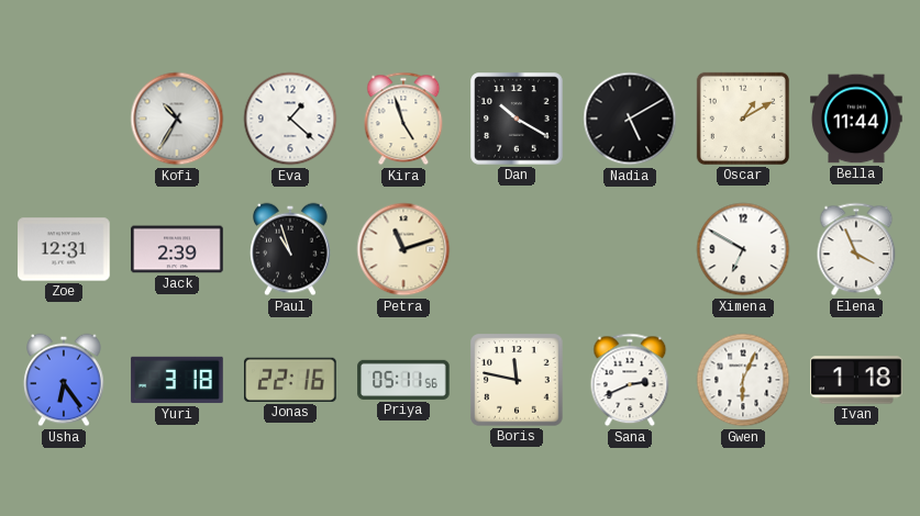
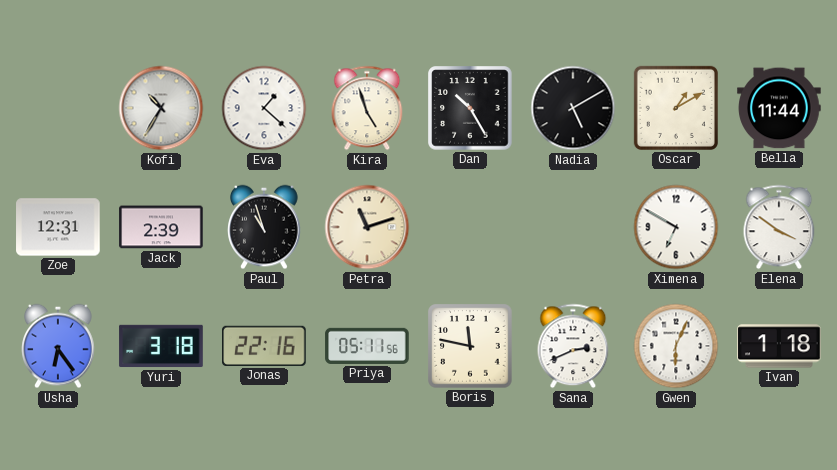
Dan: 10:20 -> 10:25 (470, 108)
Elena: 3:56 -> 3:51 (779, 227)
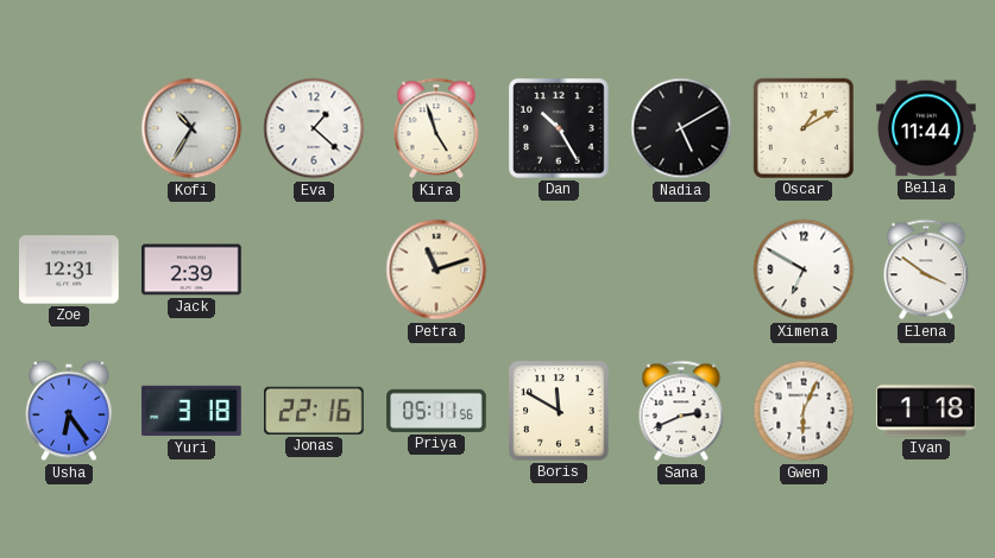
Paul: 10:57 -> none (264, 227)
Boris: 11:47 -> 11:50 (559, 411)
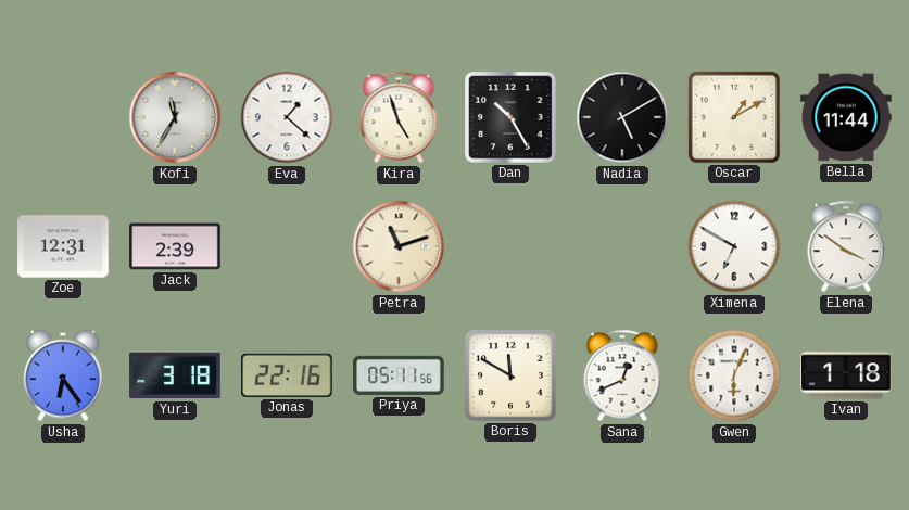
Kofi: 10:35 -> 11:35 (175, 117)
Sana: 2:41 -> 12:41 (622, 375)
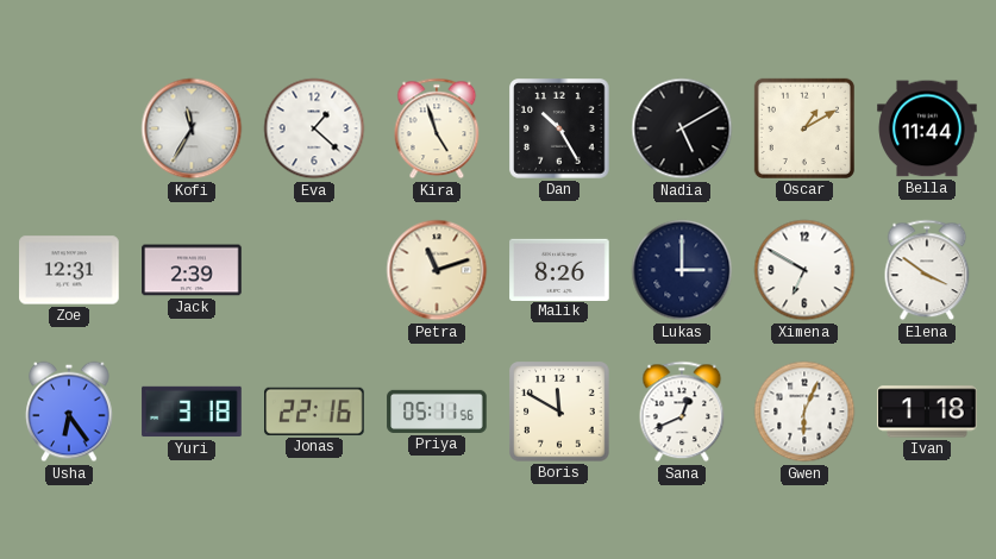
Malik: none -> 8:26 (559, 269)
Lukas: none -> 3:00 (682, 270)
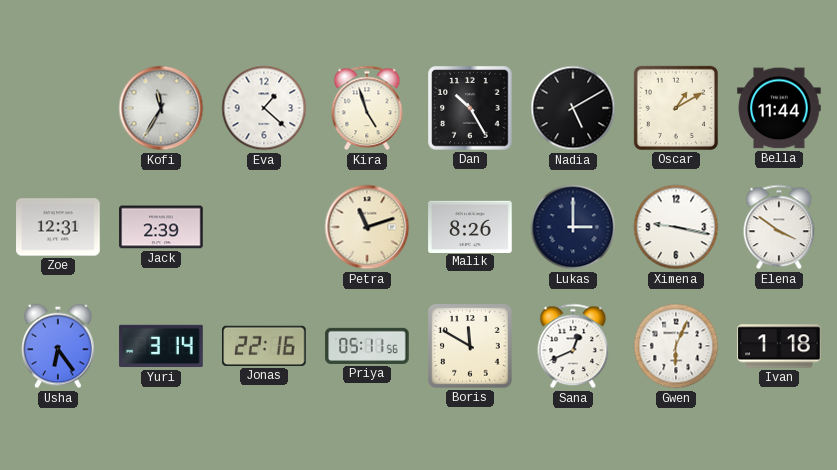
Ximena: 6:50 -> 9:17 (676, 227)
Yuri: 3:18 -> 3:14 (161, 346)
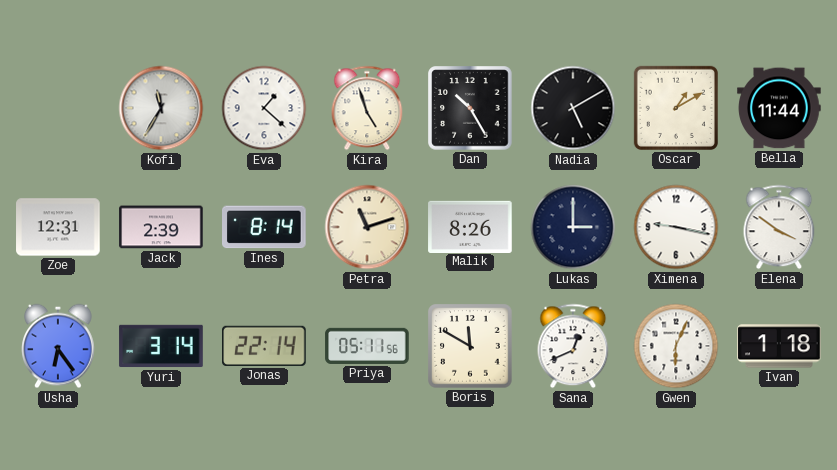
Ines: none -> 8:14 (265, 227)
Jonas: 22:16 -> 22:14 (264, 346)
